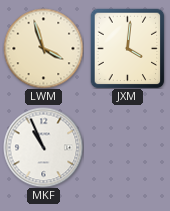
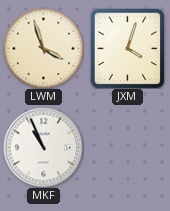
JXM: 4:01 -> 4:03 (128, 48)
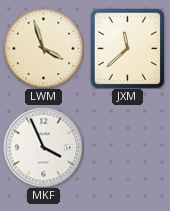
JXM: 4:03 -> 11:38 (128, 48)
MKF: 10:56 -> 3:56 (43, 147)
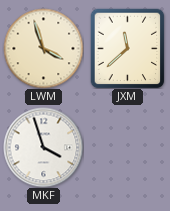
MKF: 3:56 -> 3:57 (43, 147)
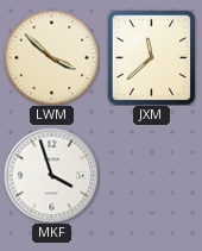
LWM: 3:57 -> 3:52 (51, 57)
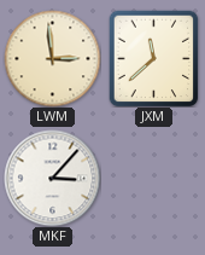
LWM: 3:52 -> 2:59 (52, 58)
MKF: 3:57 -> 3:07 (52, 178)
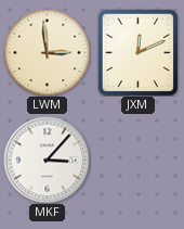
JXM: 11:38 -> 12:11 (139, 52)
